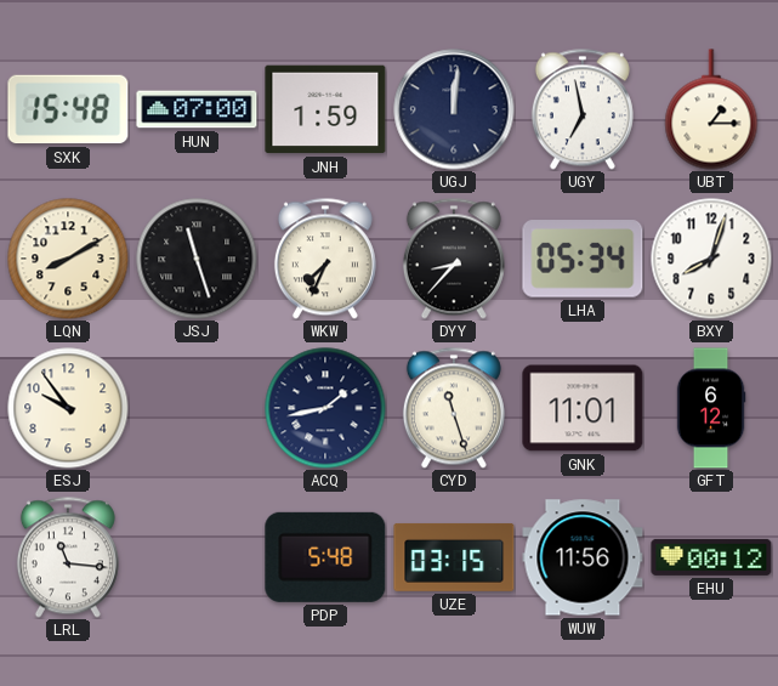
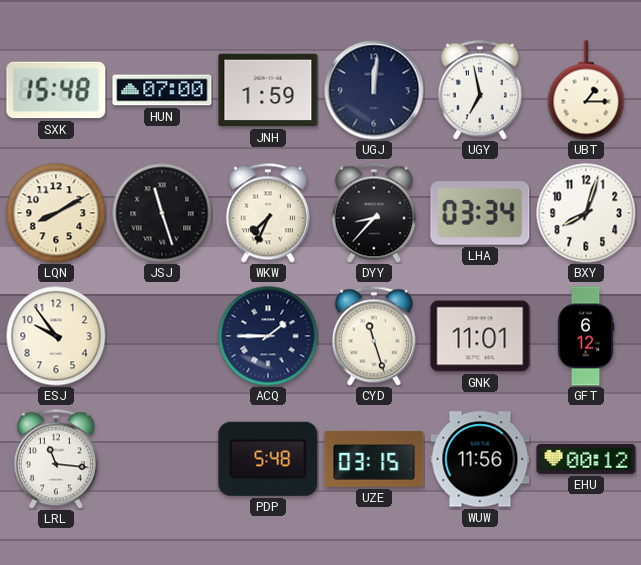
LHA: 05:34 -> 03:34 (480, 213)
ACQ: 1:43 -> 1:45 (268, 336)
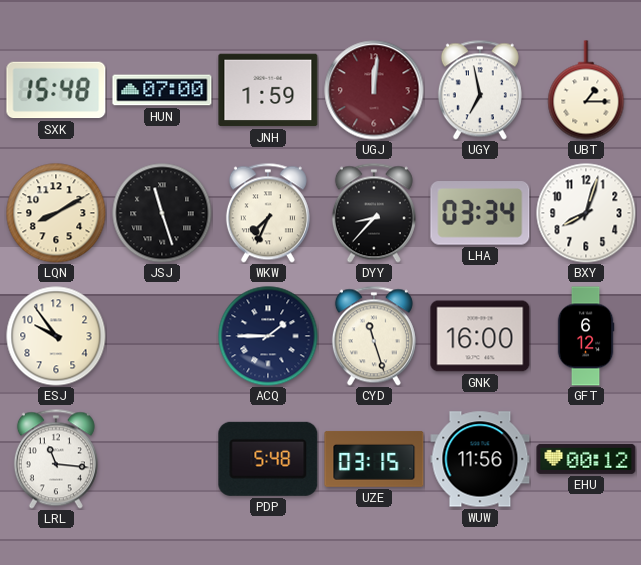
UGJ dial: navy -> burgundy (374, 90)
GNK: 11:01 -> 16:00 (480, 336)
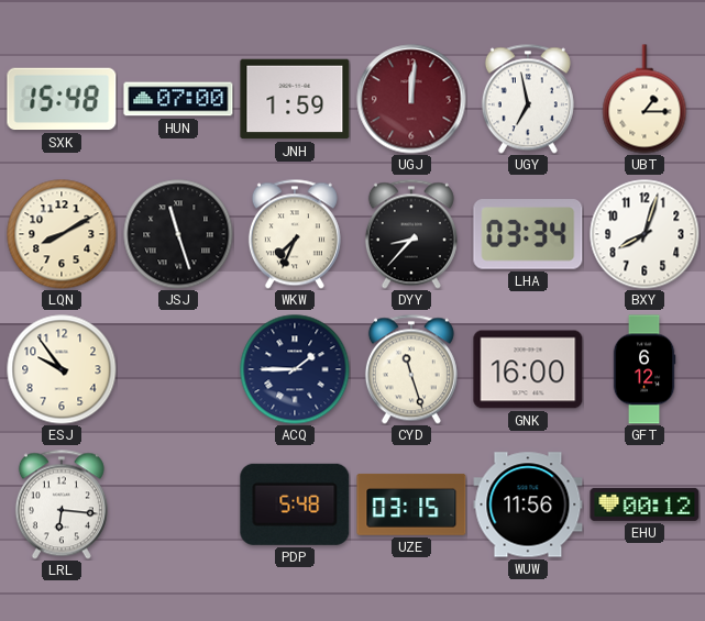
LRL: 11:16 -> 6:16 (62, 504)
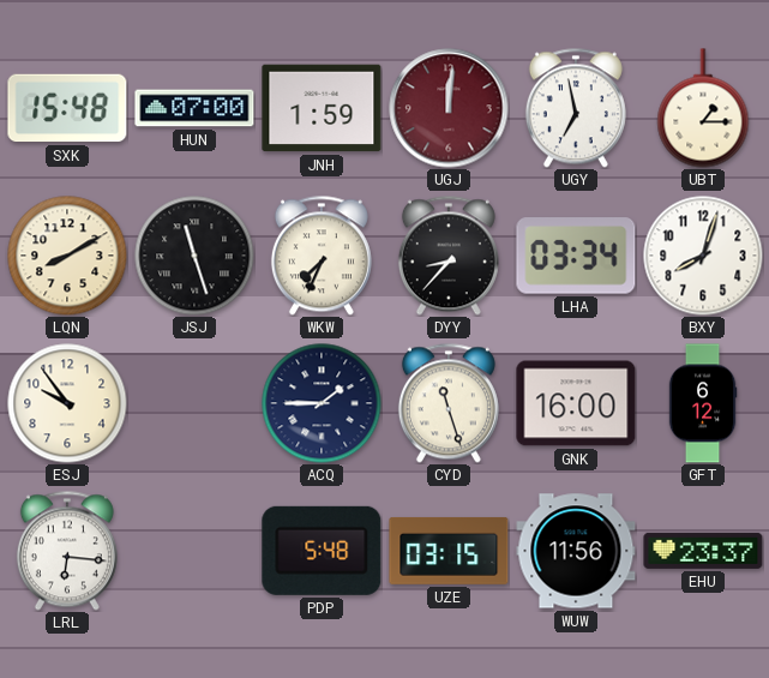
EHU: 00:12 -> 23:37 (703, 551)
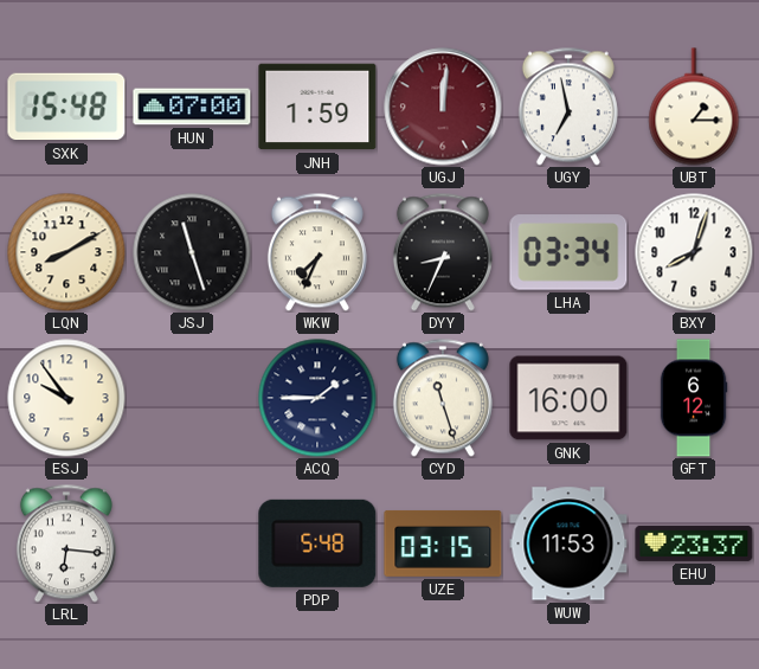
DYY: 8:37 -> 8:34 (443, 252)
WUW: 11:56 -> 11:53 (568, 543)
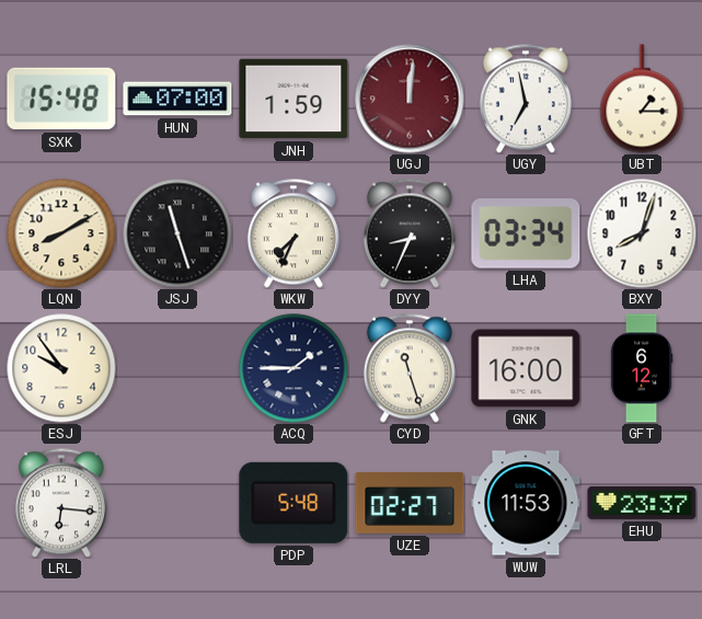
UZE: 03:15 -> 02:27 (410, 503)
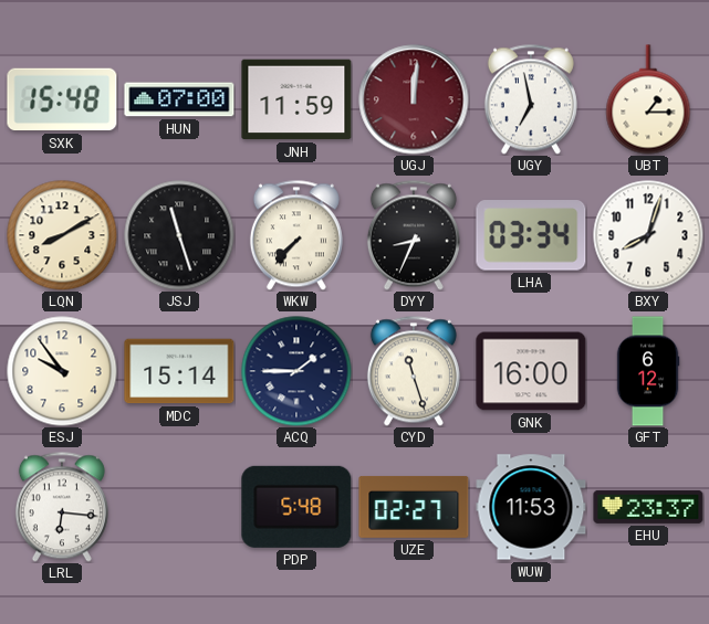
JNH: 1:59 -> 11:59 (296, 99)
WKW: 7:34 -> 7:37 (296, 235)
MDC: none -> 15:14 (179, 371)
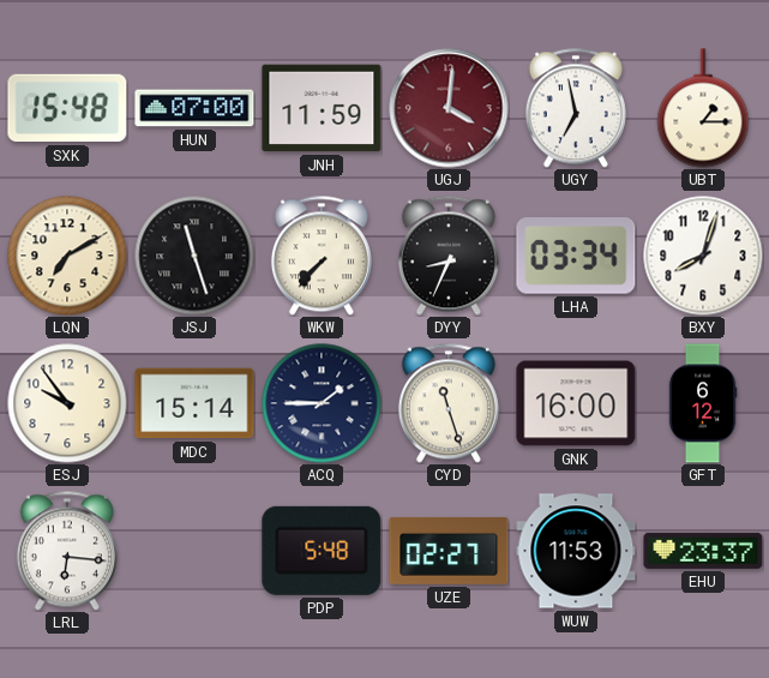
UGJ: 12:01 -> 4:01 (449, 108)
LQN: 8:10 -> 7:10 (67, 256)
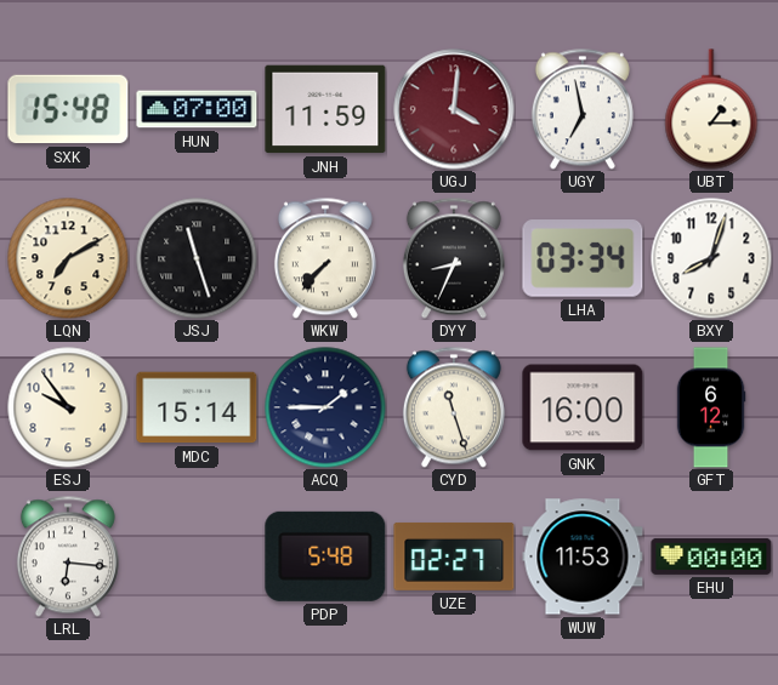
EHU: 23:37 -> 00:00 (711, 556)
